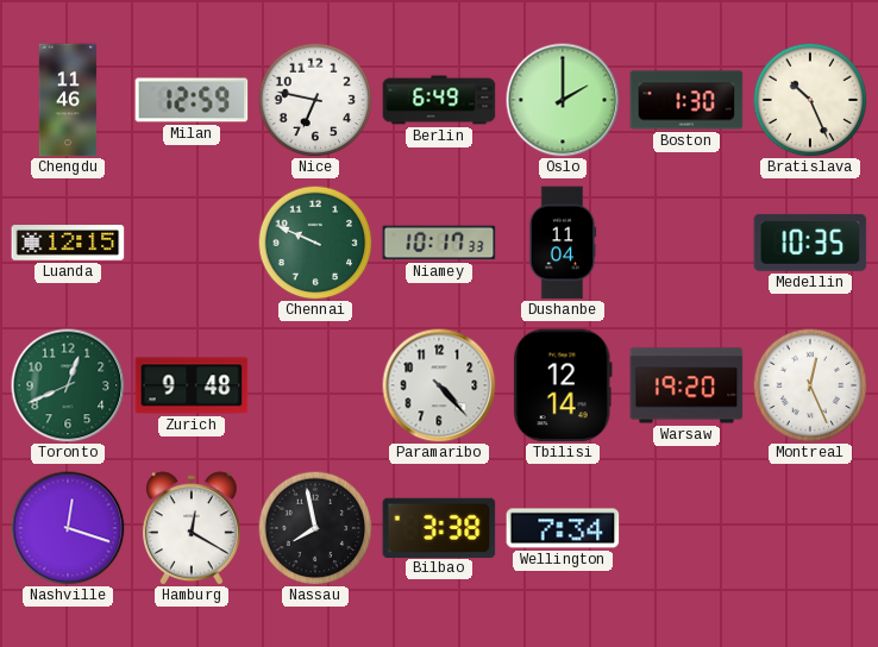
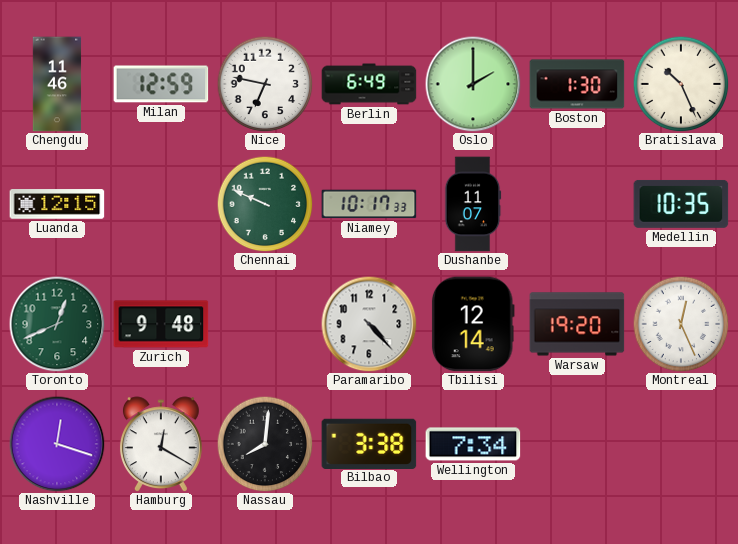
Dushanbe: 11:04 -> 11:07 (473, 204)
Nassau: 7:58 -> 8:01 (265, 444)
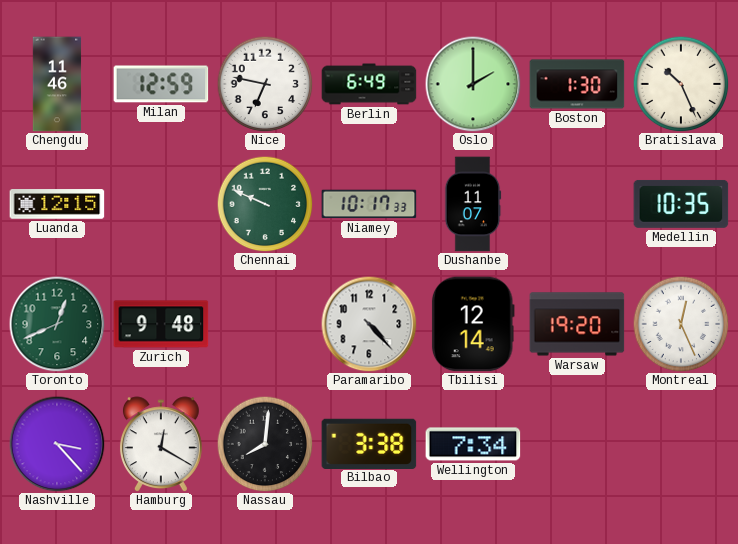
Nashville: 12:18 -> 3:23 (57, 444)
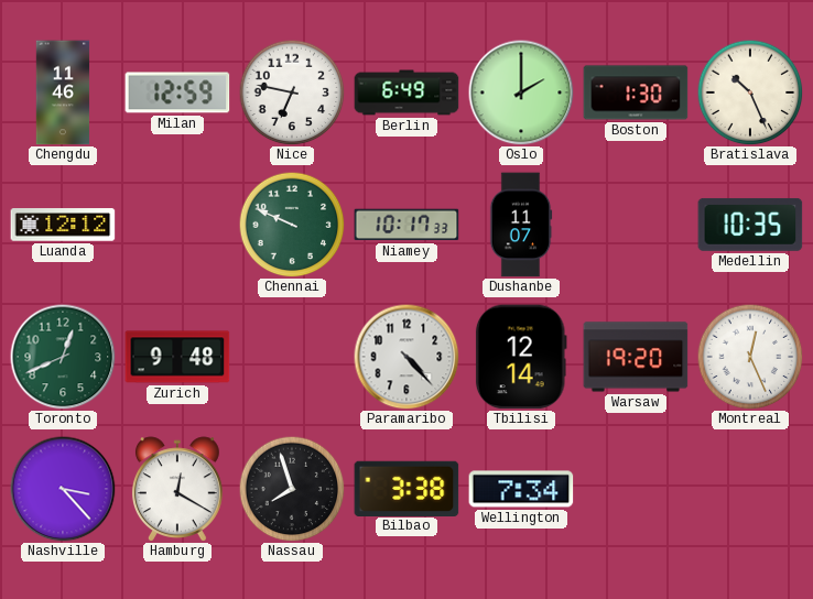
Luanda: 12:15 -> 12:12 (63, 225)
Nassau: 8:01 -> 7:57 (292, 489)
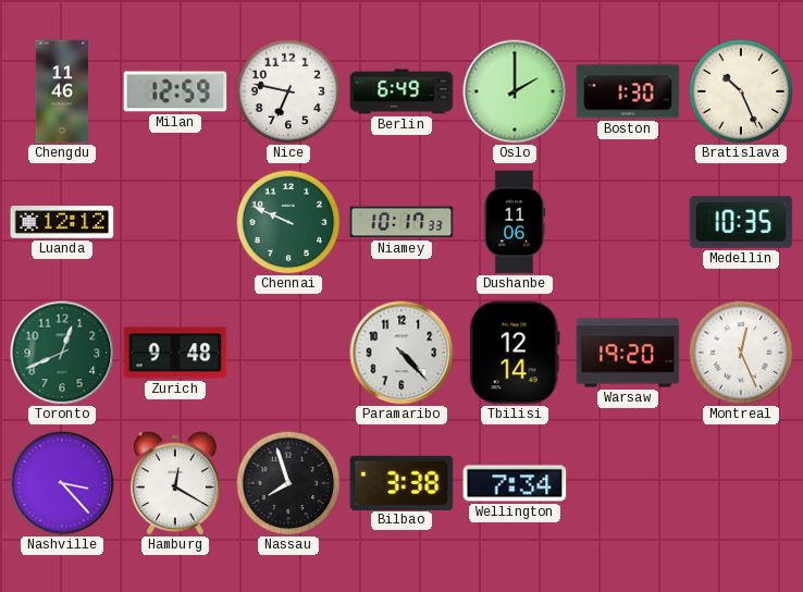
Dushanbe: 11:07 -> 11:06 (515, 222)
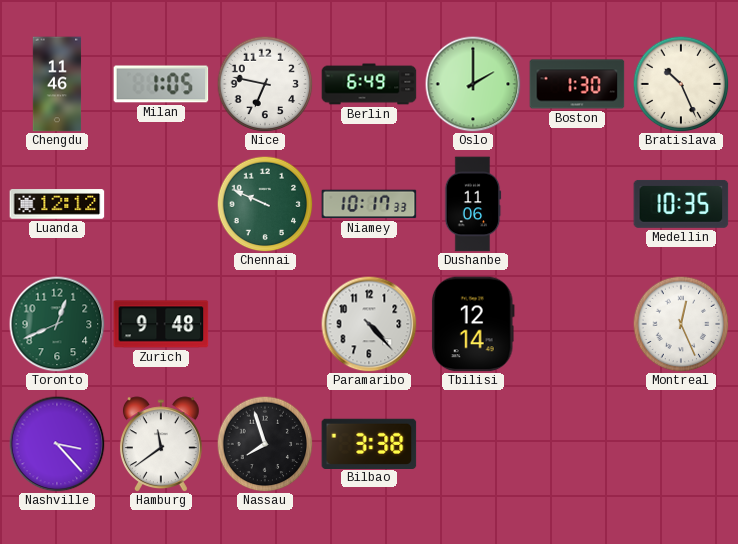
Milan: 12:59 -> 1:05 (161, 84)
Warsaw: 19:20 -> none (628, 353)
Hamburg: 12:20 -> 11:39 (161, 444)
Wellington: 7:34 -> none (515, 483)
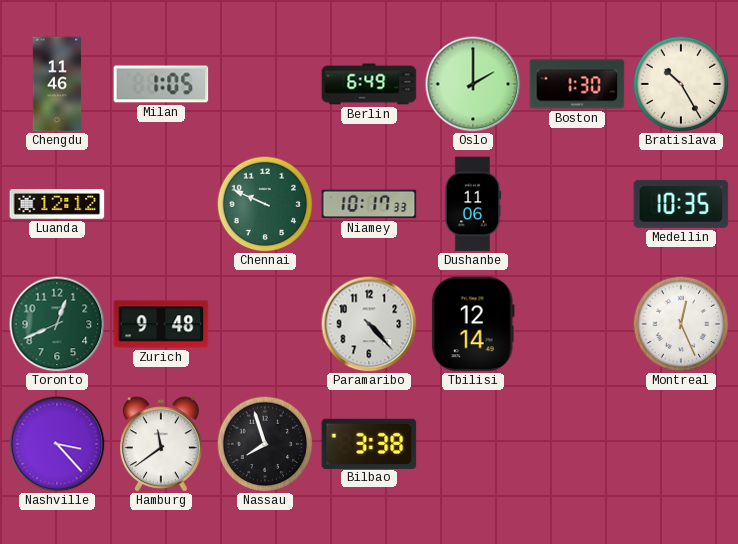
Nice: 6:47 -> none (265, 84)
Bratislava: 10:26 -> 10:25 (681, 84)
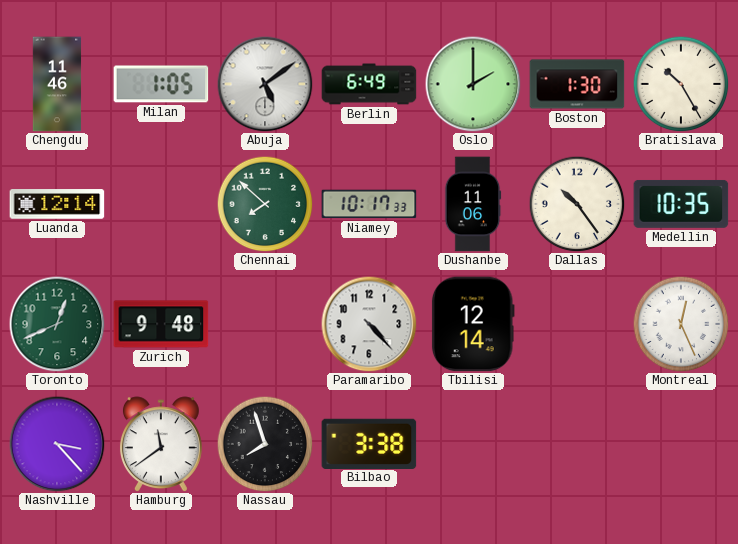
Abuja: none -> 5:09 (265, 84)
Luanda: 12:12 -> 12:14 (57, 204)
Chennai: 9:49 -> 7:52 (265, 204)
Dallas: none -> 10:24 (577, 204)
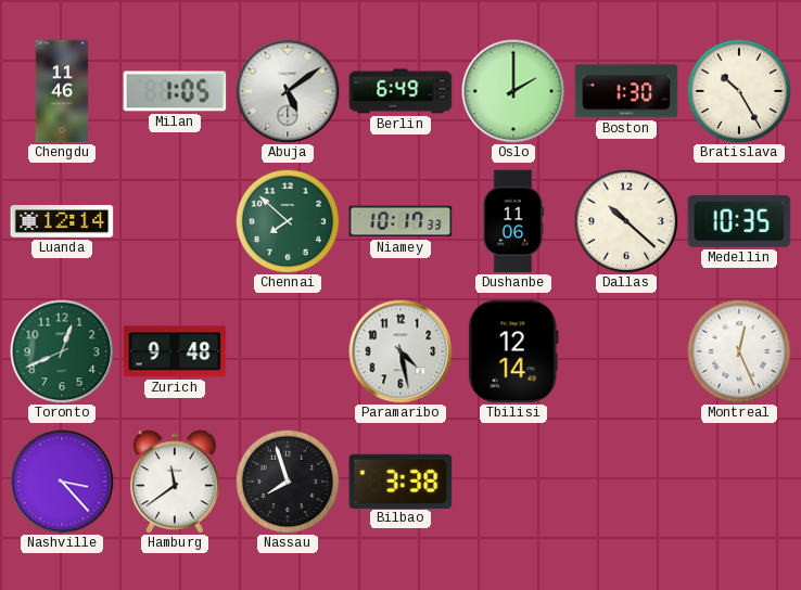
Dallas: 10:24 -> 10:22 (626, 221)
Paramaribo: 4:23 -> 4:28 (400, 351)
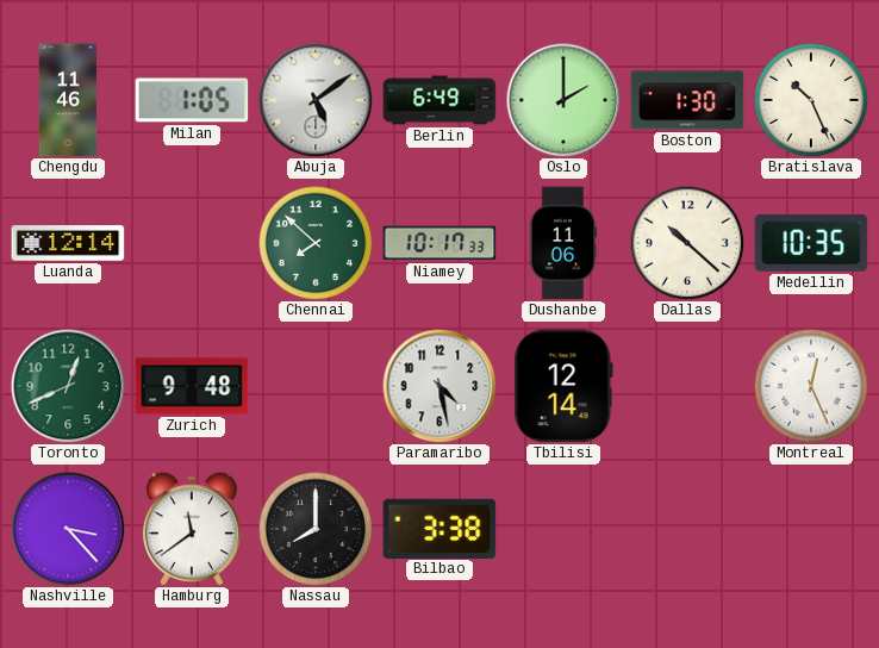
Bratislava: 10:25 -> 10:26 (811, 100)
Nassau: 7:57 -> 8:00 (316, 529)
